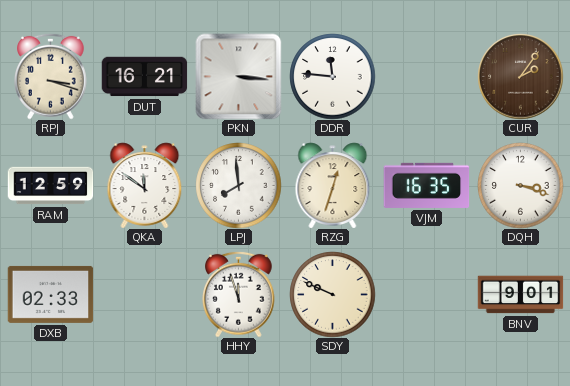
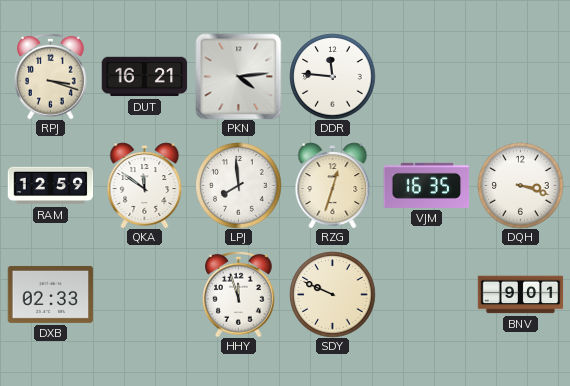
PKN: 3:16 -> 4:14 (238, 76)
CUR: 2:06 -> none (520, 76)
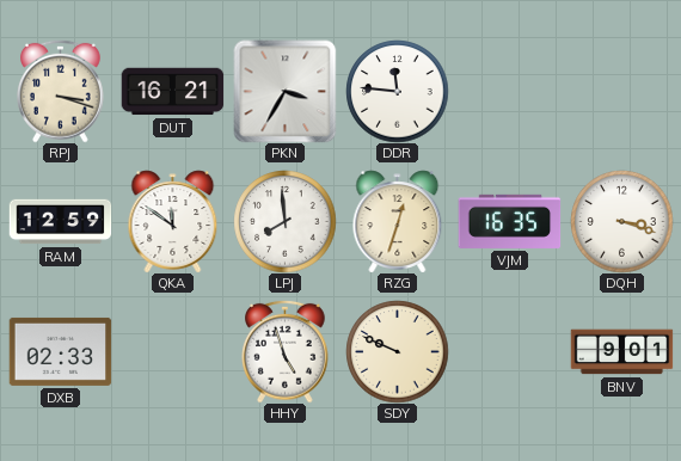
PKN: 4:14 -> 3:35 (284, 91)
HHY: 11:57 -> 4:57 (286, 351)
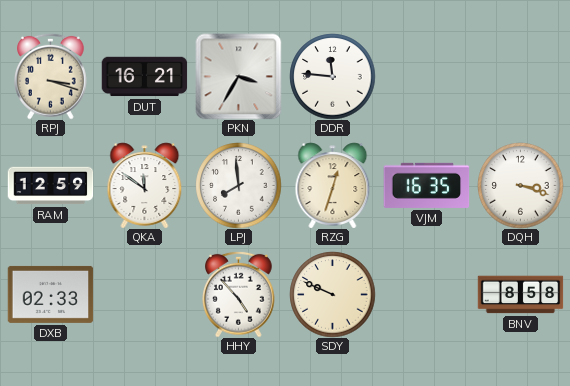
HHY: 4:57 -> 4:53 (239, 294)
BNV: 9:01 -> 8:58 (520, 295)
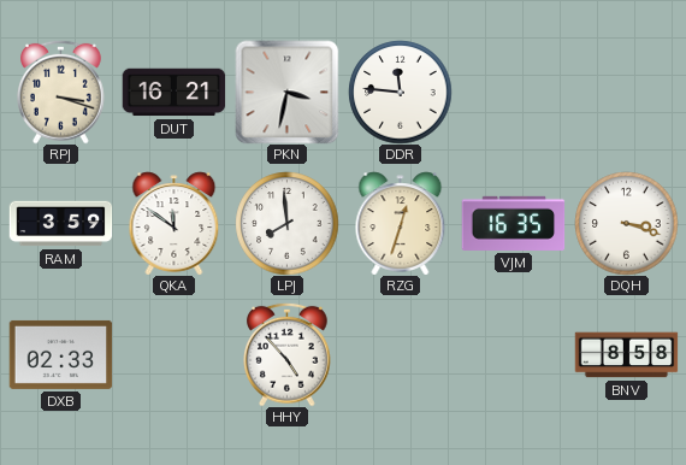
PKN: 3:35 -> 3:32 (286, 92)
RAM: 12:59 -> 3:59 (60, 224)
SDY: 9:49 -> none (332, 294)
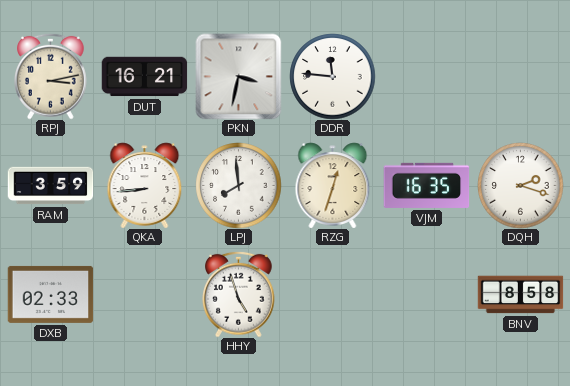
RPJ: 3:18 -> 3:13 (51, 76)
QKA: 11:51 -> 8:44 (145, 185)
DQH: 3:18 -> 2:18 (520, 185)
HHY: 4:53 -> 4:57 (239, 294)
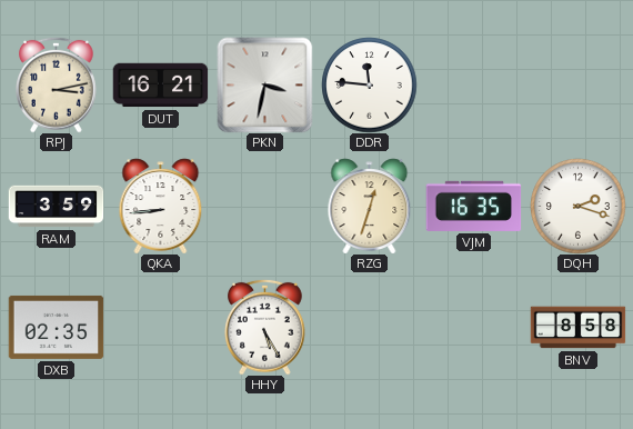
LPJ: 7:59 -> none (238, 185)
DXB: 02:33 -> 02:35 (56, 327)
HHY: 4:57 -> 5:25 (265, 327)
